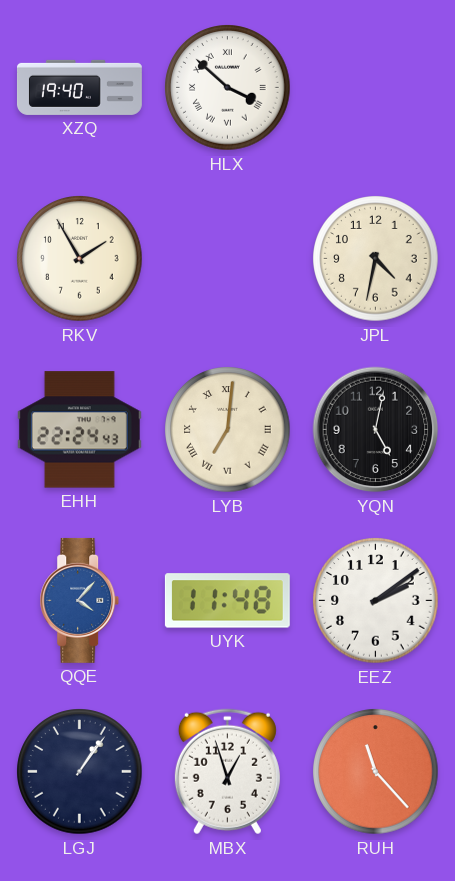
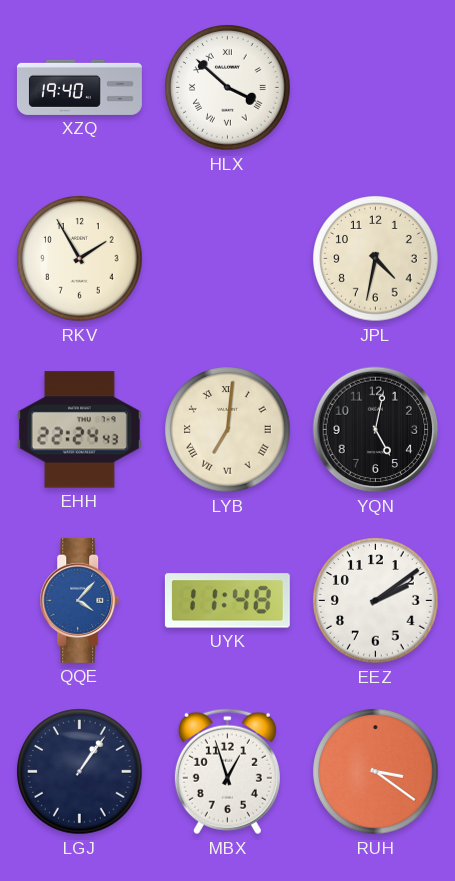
RUH: 11:23 -> 3:21 (376, 772)
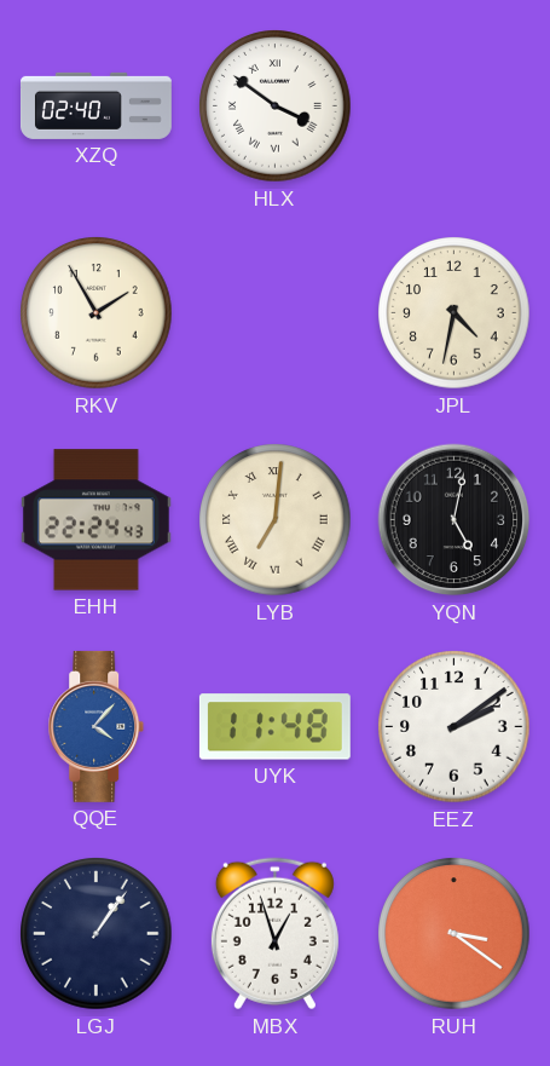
XZQ: 19:40 -> 02:40 (95, 105)
HLX: 3:52 -> 3:51 (276, 106)
